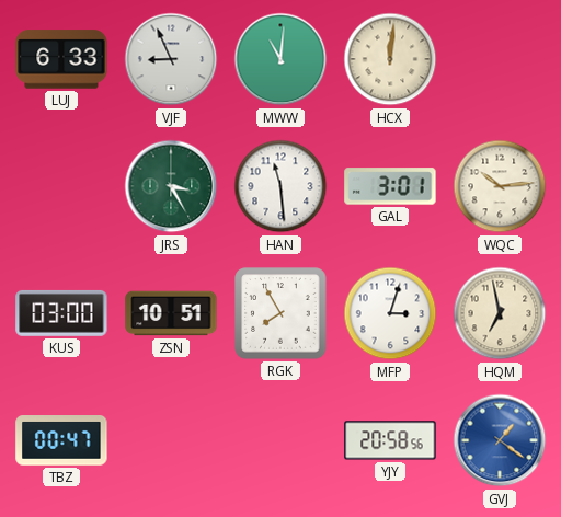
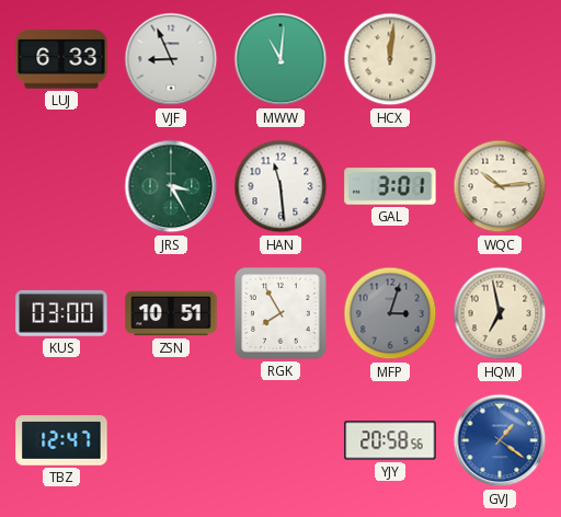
MFP dial: white -> grey (390, 313)
TBZ: 00:47 -> 12:47 (61, 440)
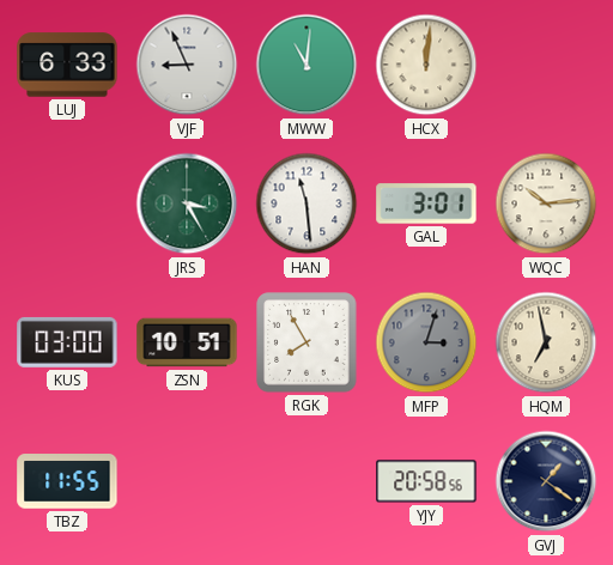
TBZ: 12:47 -> 11:55 (67, 481)
GVJ dial: blue -> navy (546, 481)
